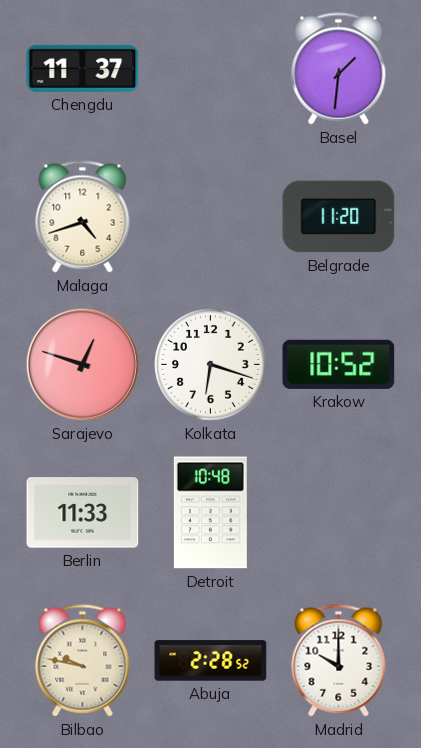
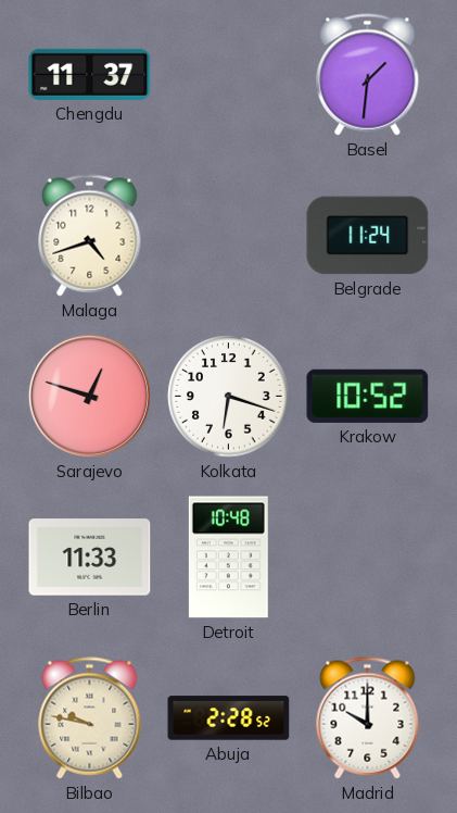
Belgrade: 11:20 -> 11:24 (368, 236)
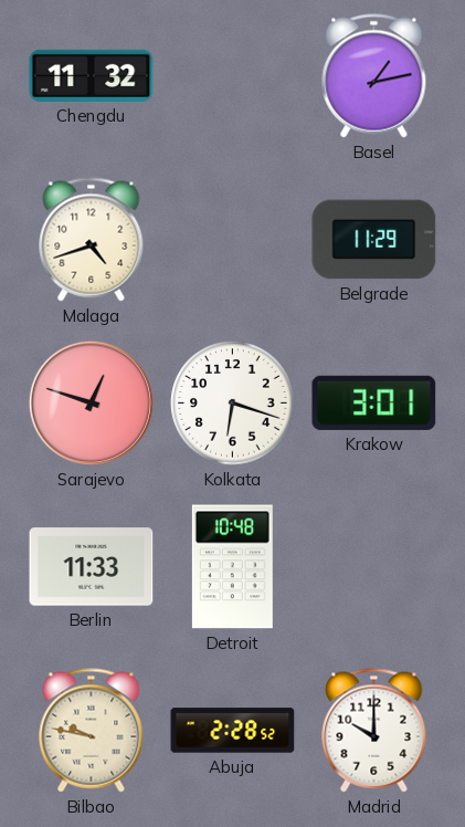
Chengdu: 11:37 -> 11:32 (92, 75)
Basel: 1:31 -> 1:13 (374, 76)
Belgrade: 11:24 -> 11:29 (374, 240)
Krakow: 10:52 -> 3:01 (374, 402)
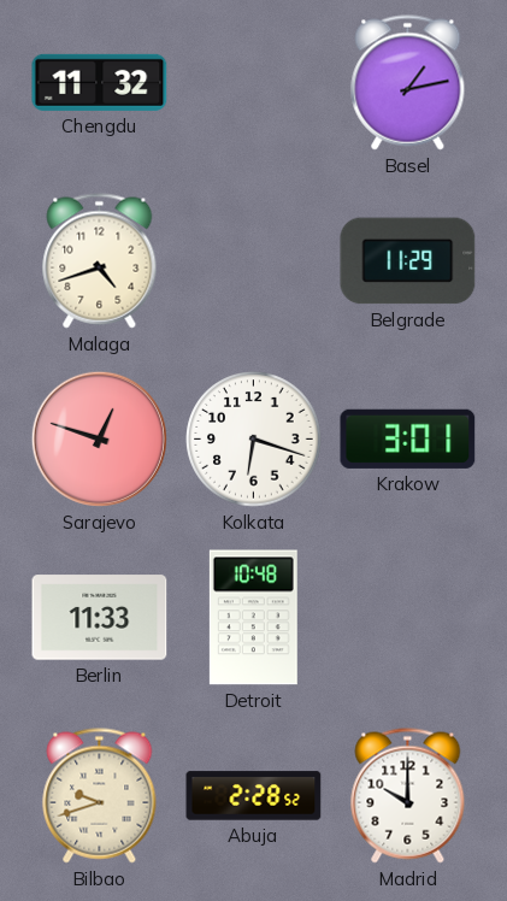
Bilbao: 9:47 -> 9:42 (100, 796)
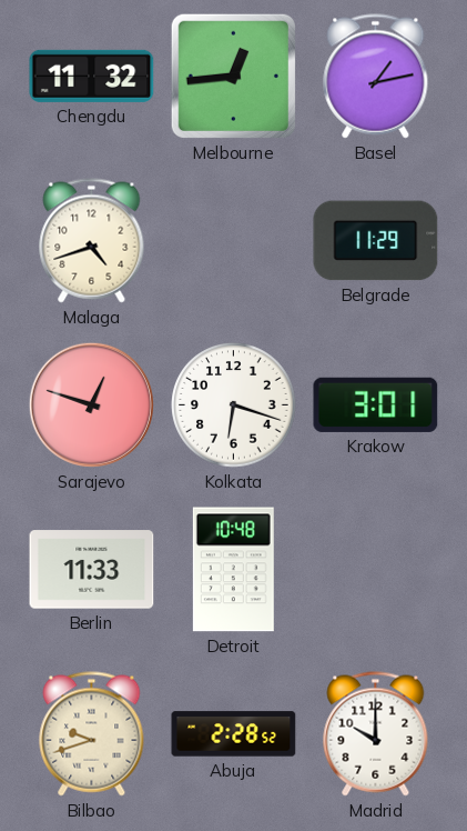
Melbourne: none -> 12:44 (233, 76)
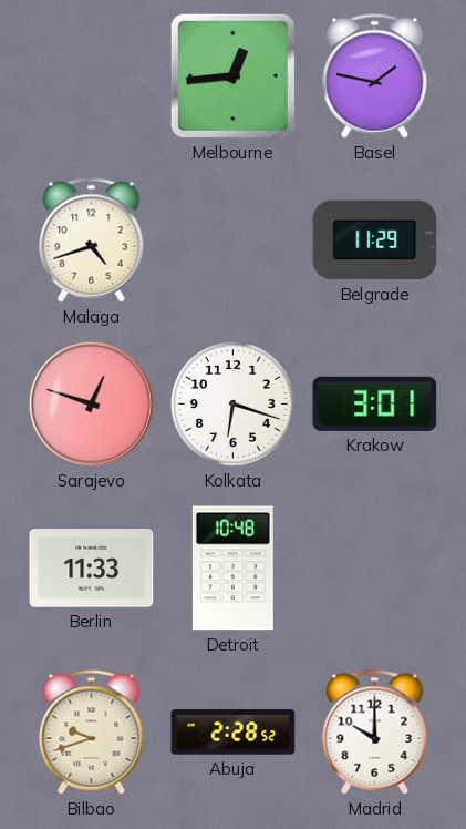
Chengdu: 11:32 -> none (92, 76)
Basel: 1:13 -> 1:47 (375, 76)
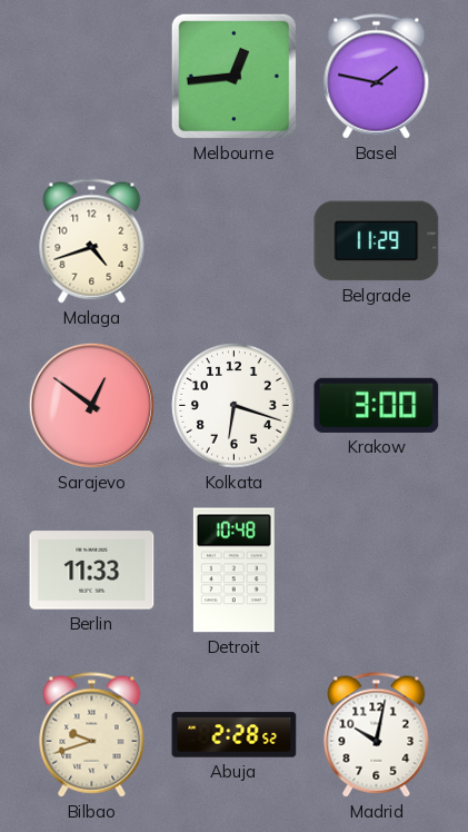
Sarajevo: 12:48 -> 12:51 (91, 405)
Krakow: 3:01 -> 3:00 (377, 405)
Madrid: 10:00 -> 10:02 (377, 735)
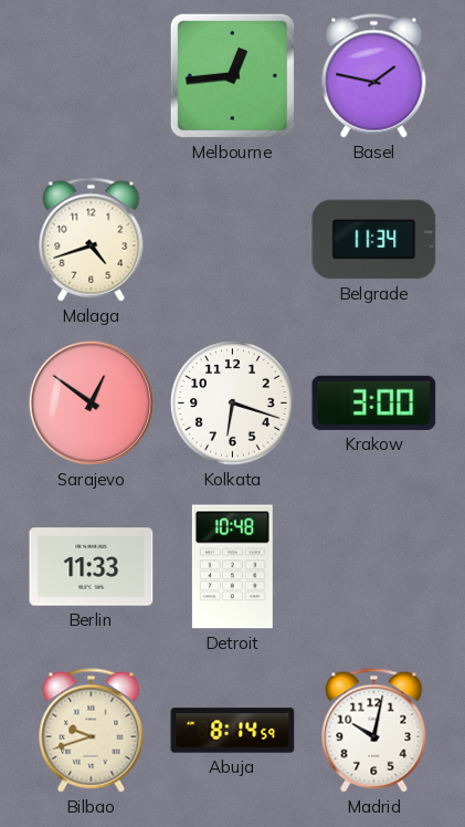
Belgrade: 11:29 -> 11:34 (374, 240)
Abuja: 2:28 -> 8:14 (233, 731)
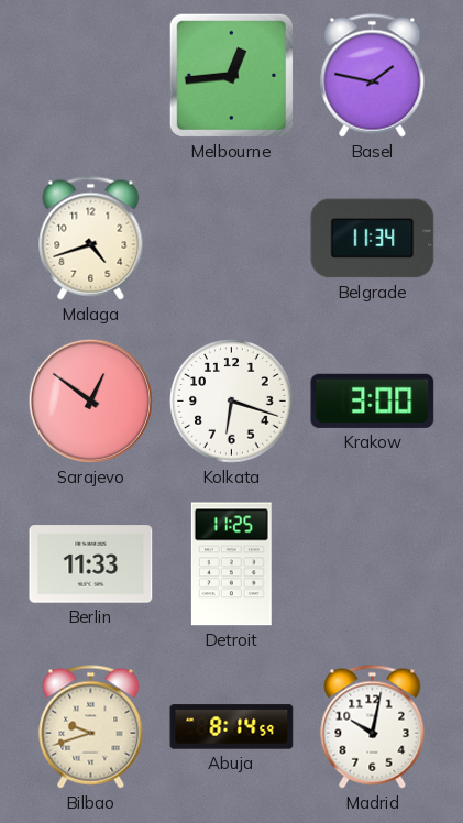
Detroit: 10:48 -> 11:25 (231, 564)
